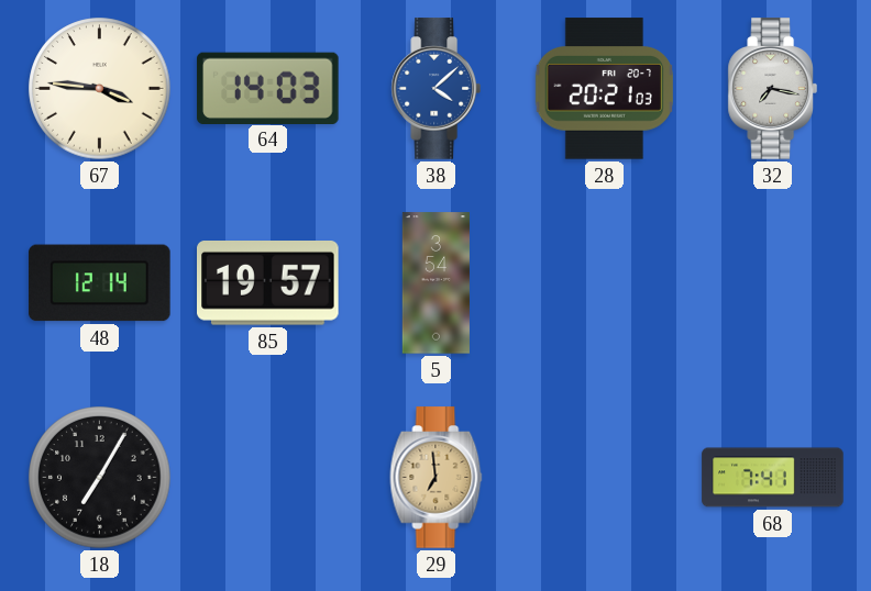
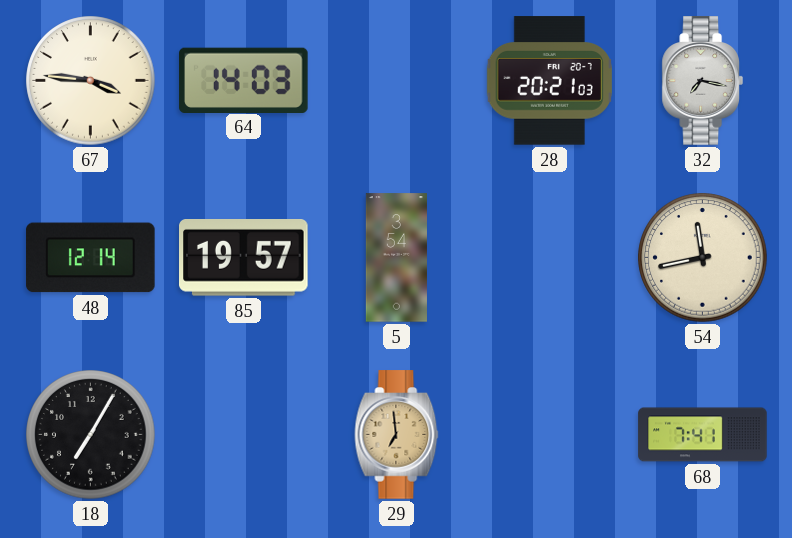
38: 4:08 -> none (435, 89)
54: none -> 11:43 (703, 258)
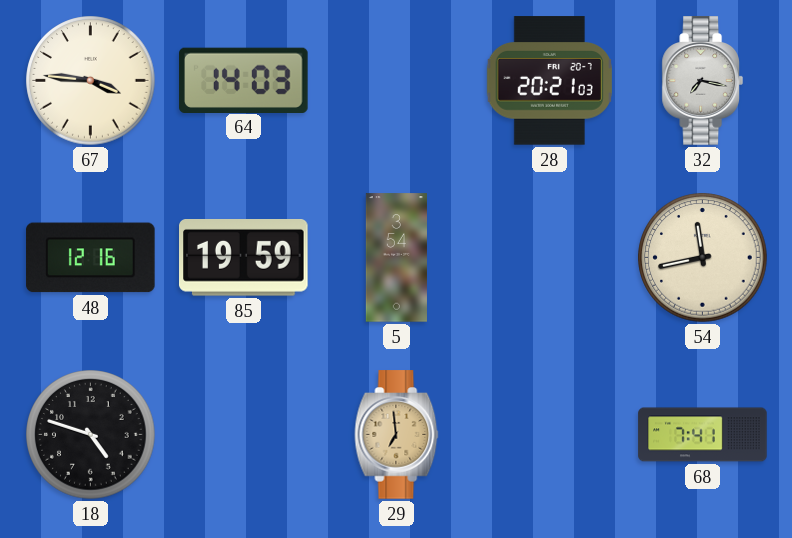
48: 12:14 -> 12:16 (91, 258)
85: 19:57 -> 19:59 (244, 258)
18: 7:05 -> 4:48 (91, 435)
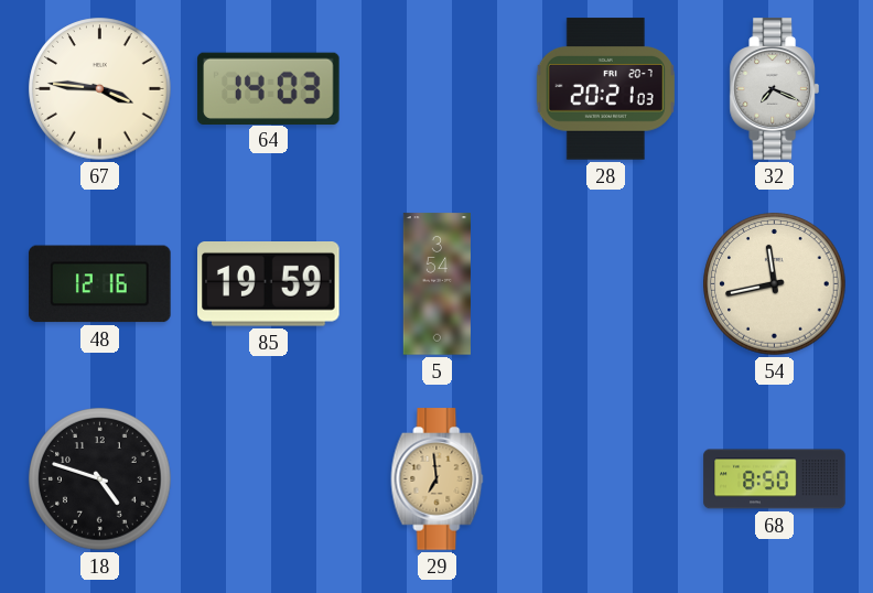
32: 7:17 -> 7:19 (774, 89)
68: 7:41 -> 8:50 (775, 479)
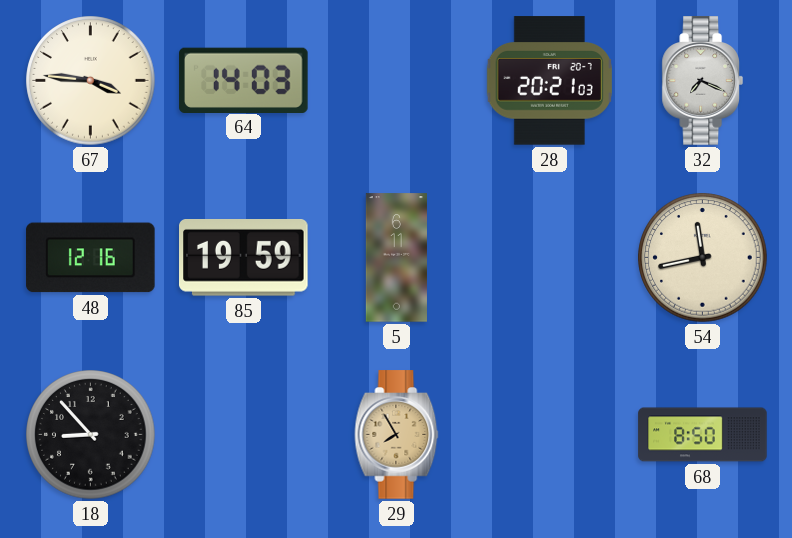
5: 3:54 -> 6:11 (396, 258)
18: 4:48 -> 8:53 (91, 435)
29: 6:59 -> 7:55 (397, 435)
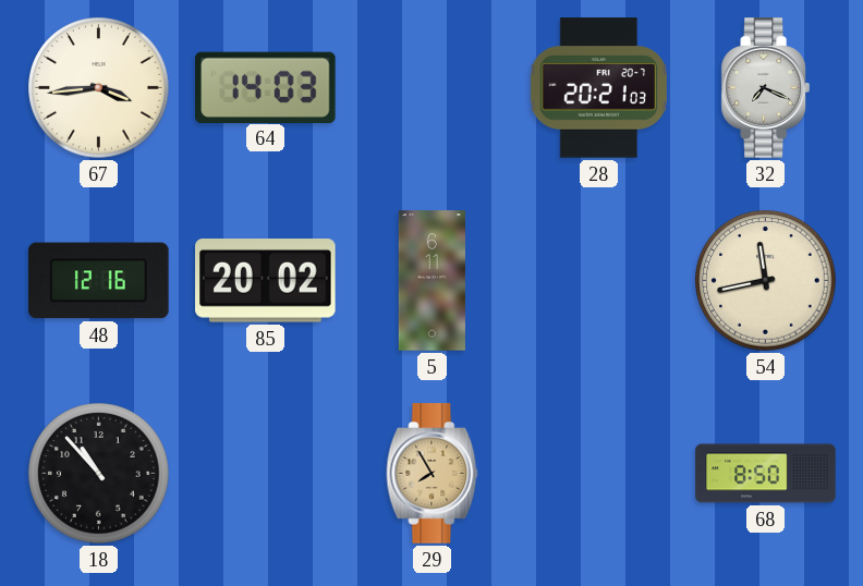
67: 3:46 -> 3:44 (99, 88)
85: 19:59 -> 20:02 (266, 281)
18: 8:53 -> 10:53 (99, 474)
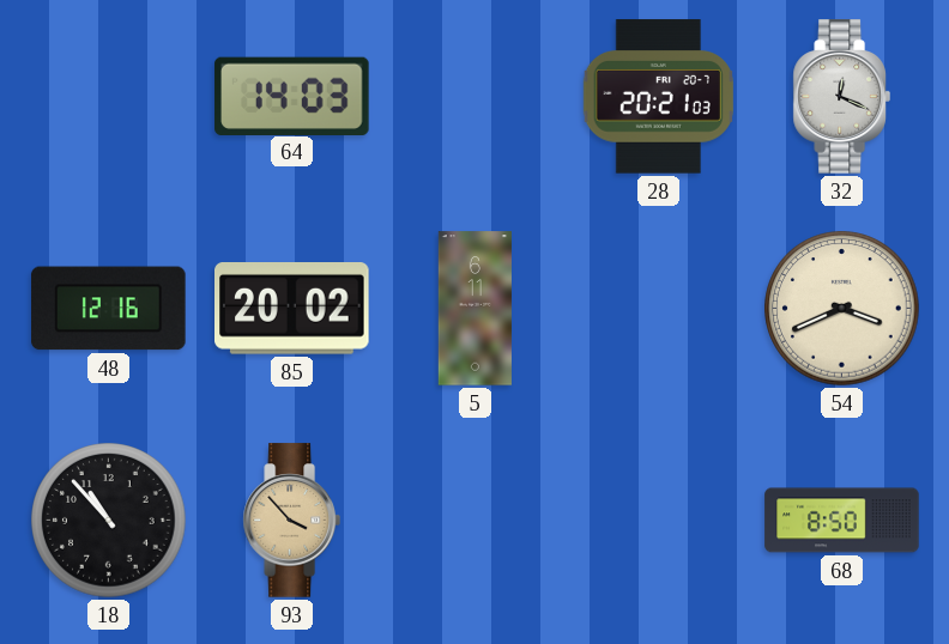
67: 3:44 -> none (99, 88)
32: 7:19 -> 12:19 (841, 97)
54: 11:43 -> 3:41 (842, 309)
93: none -> 3:53 (291, 521)
29: 7:55 -> none (433, 474)
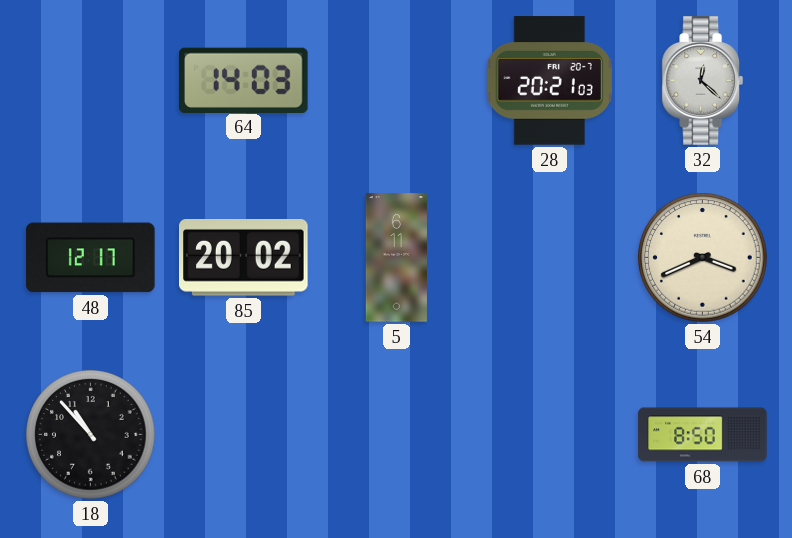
32: 12:19 -> 12:22 (702, 81)
48: 12:16 -> 12:17 (91, 258)
93: 3:53 -> none (291, 521)
